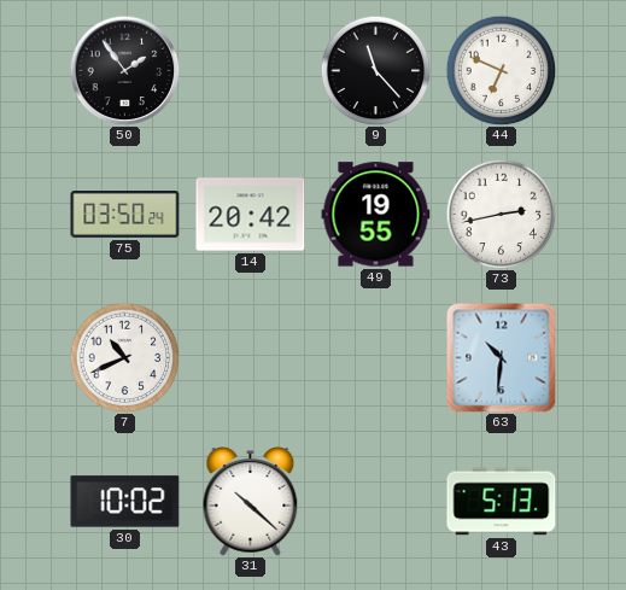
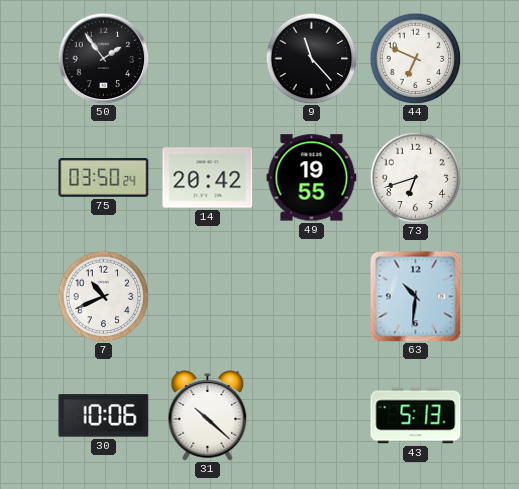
73: 2:43 -> 6:42 (415, 177)
30: 10:02 -> 10:06 (104, 416)
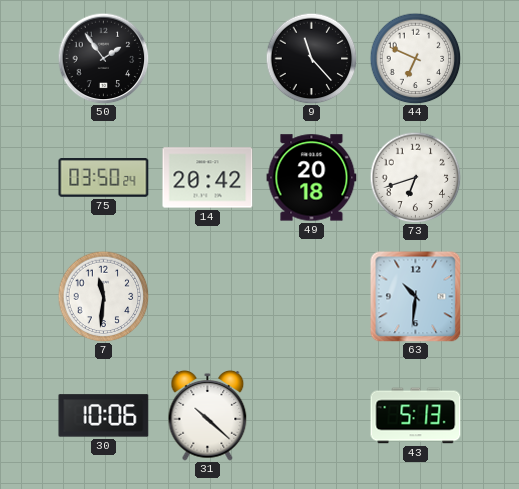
49: 19:55 -> 20:18 (312, 178)
7: 10:41 -> 11:31 (103, 296)
